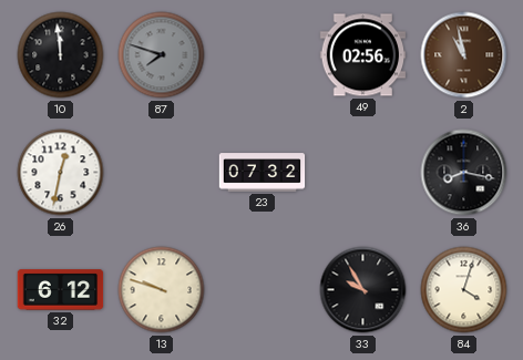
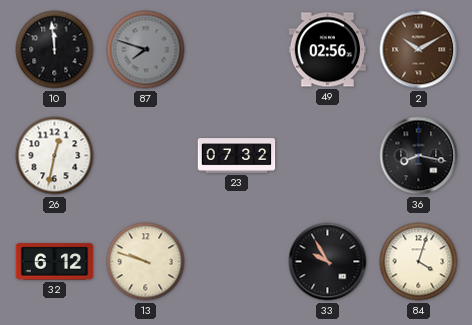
2: 10:58 -> 10:10 (419, 50)
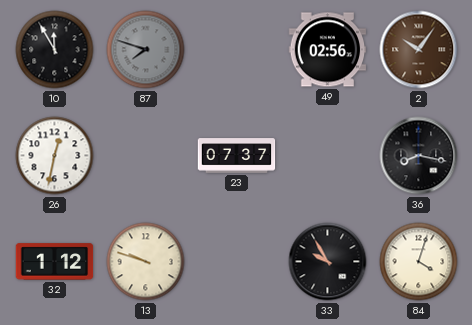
10: 11:59 -> 11:55 (55, 50)
2: 10:10 -> 10:06 (419, 50)
23: 07:32 -> 07:37 (237, 156)
32: 6:12 -> 1:12 (55, 262)
